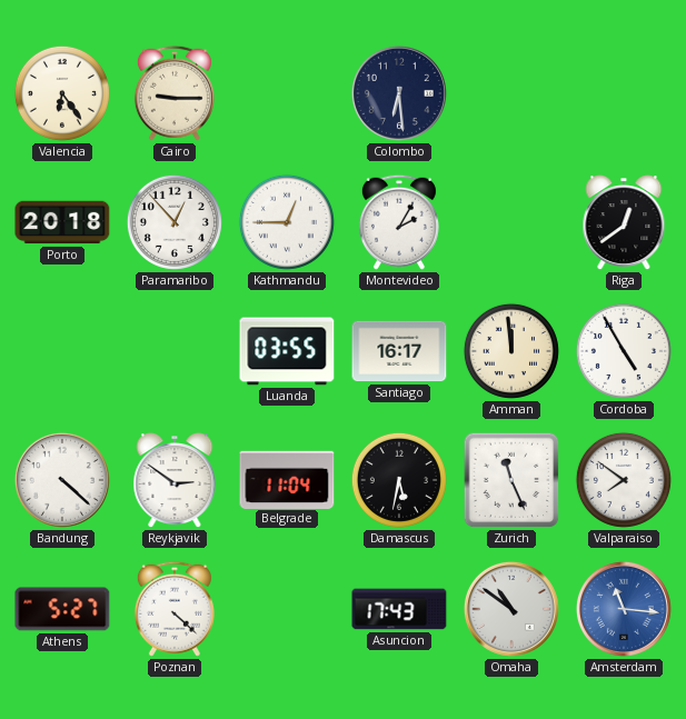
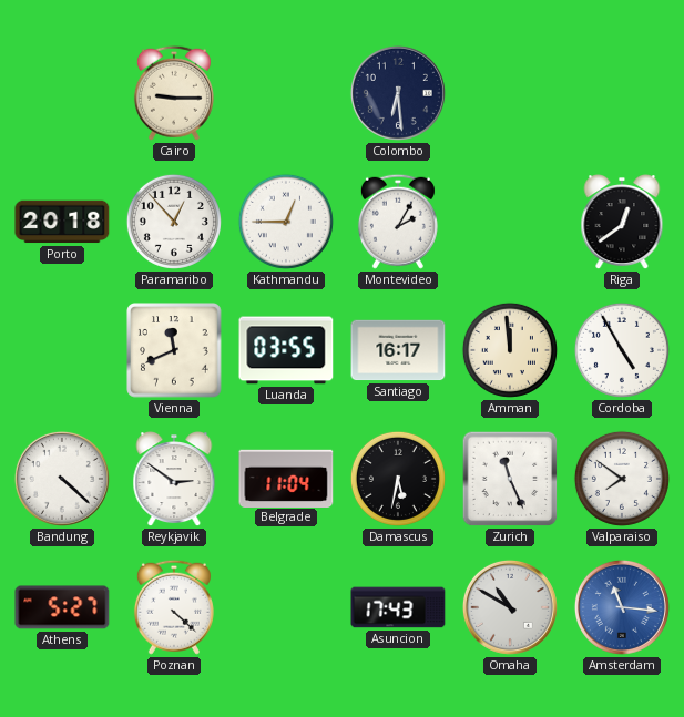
Valencia: 6:24 -> none (62, 93)
Vienna: none -> 11:41 (174, 350)
Omaha: 10:51 -> 10:50 (510, 607)
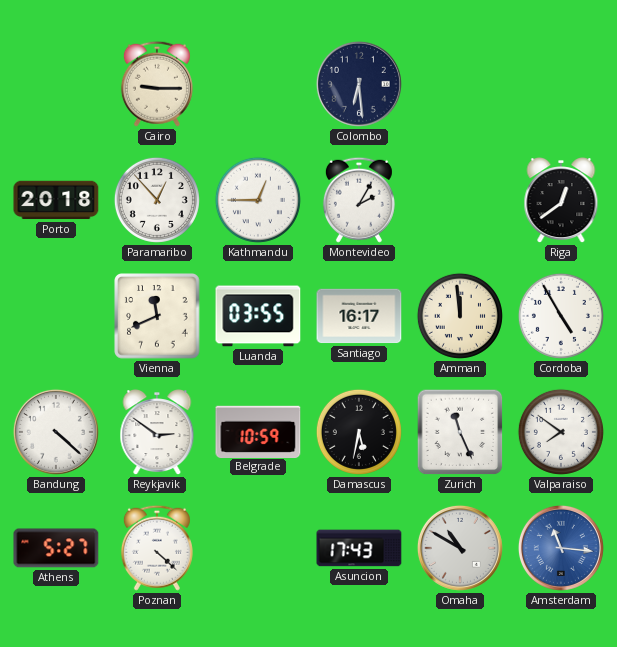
Belgrade: 11:04 -> 10:59 (258, 431)
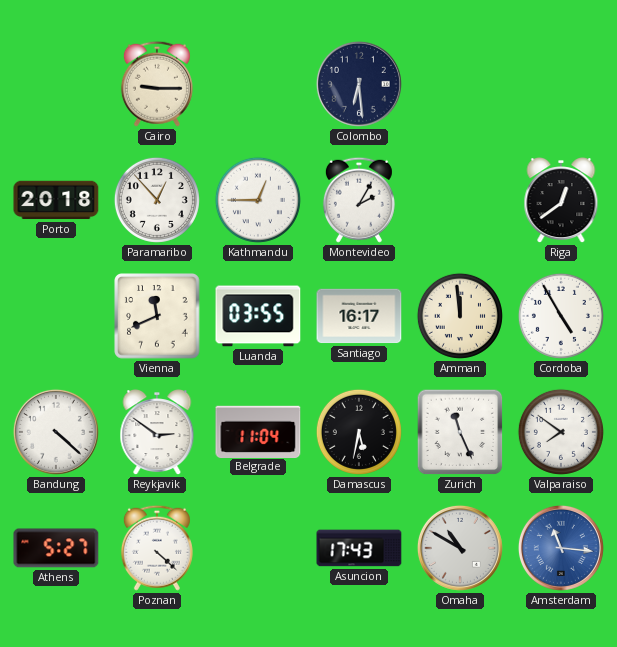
Belgrade: 10:59 -> 11:04 (258, 431)
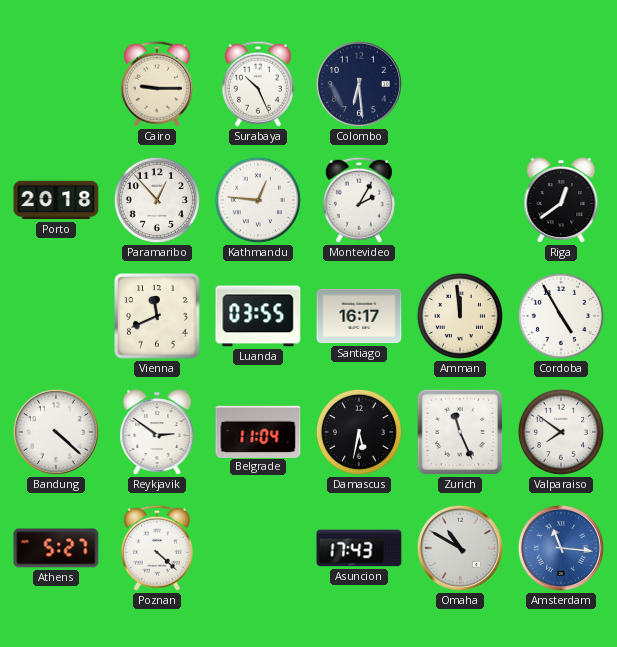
Surabaya: none -> 10:26 (258, 84)
Kathmandu: 12:45 -> 12:46 (258, 200)
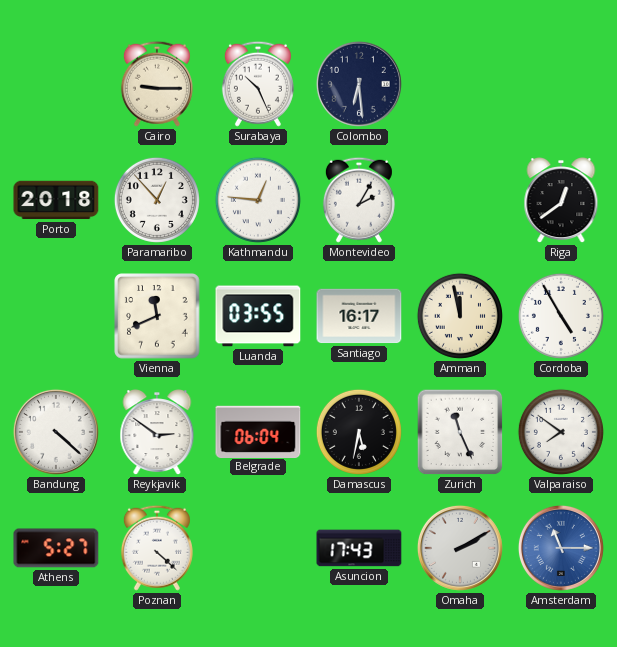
Amman: 11:59 -> 11:58 (460, 316)
Belgrade: 11:04 -> 06:04 (258, 431)
Omaha: 10:50 -> 2:10 (460, 548)
Amsterdam: 11:16 -> 11:15 (561, 548)
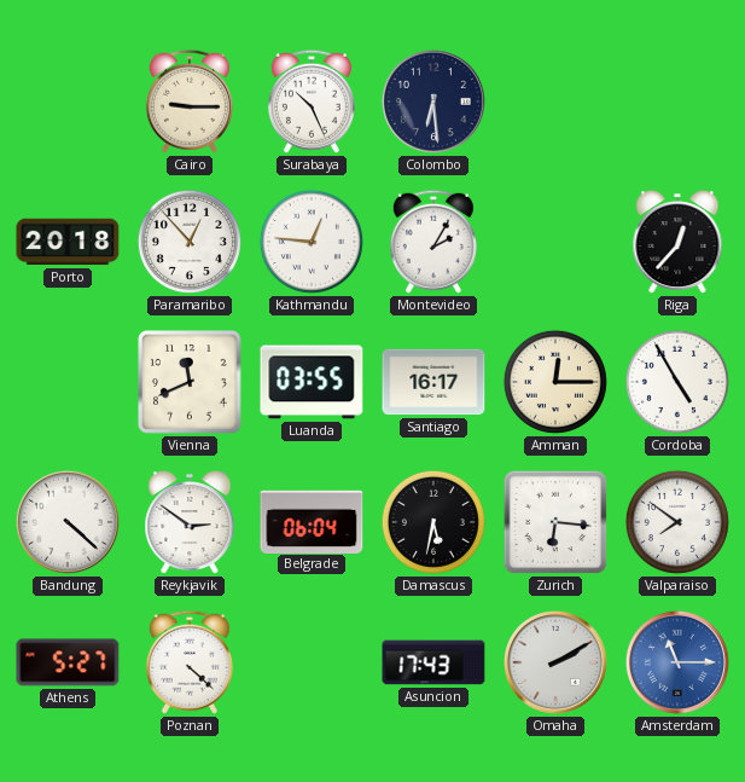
Riga: 12:39 -> 12:37 (677, 243)
Amman: 11:58 -> 12:15 (555, 382)
Zurich: 11:26 -> 6:16 (555, 522)
